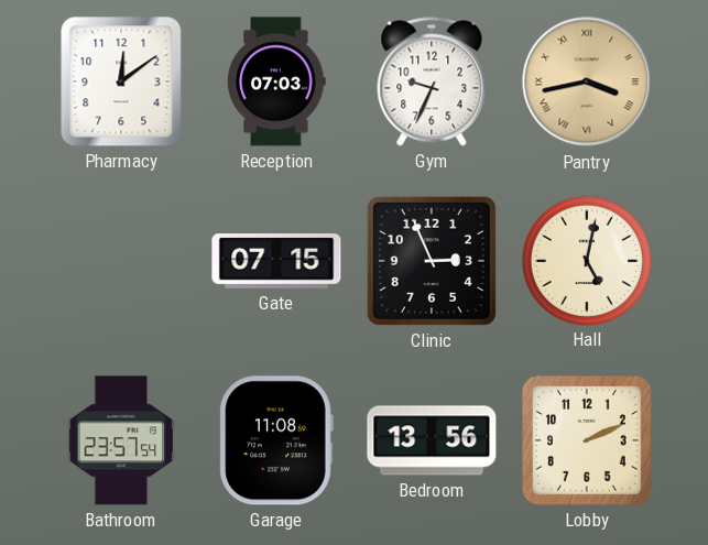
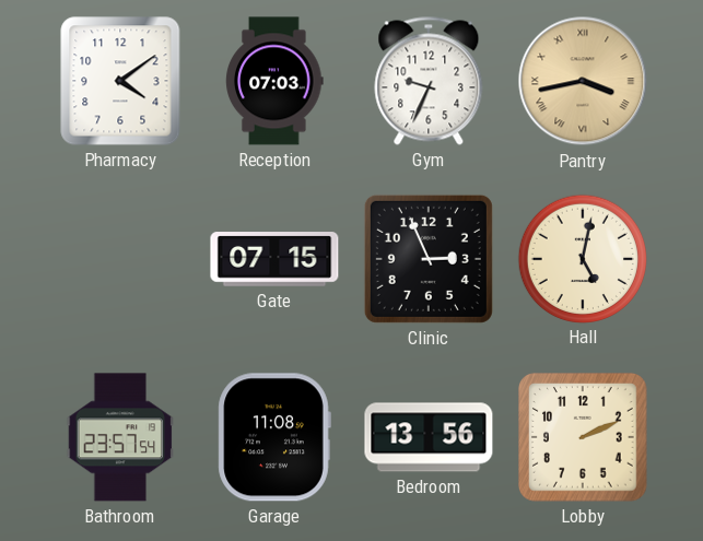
Pharmacy: 12:09 -> 4:09 (120, 81)
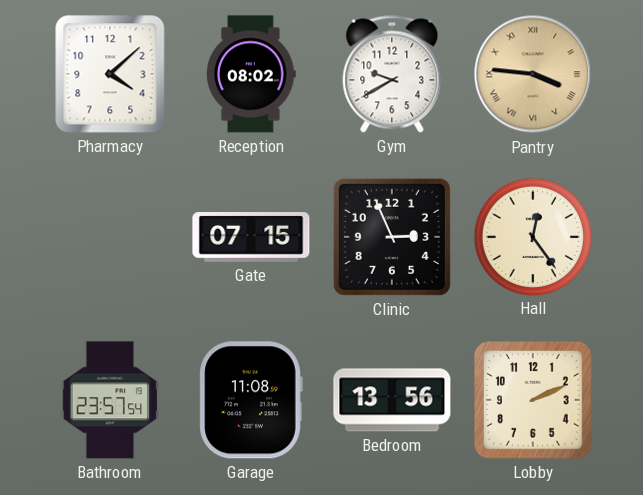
Pharmacy: 4:09 -> 4:08 (110, 74)
Reception: 07:03 -> 08:02 (251, 74)
Gym: 9:34 -> 9:40 (392, 74)
Pantry: 3:43 -> 3:46 (533, 74)
Hall: 5:02 -> 12:24 (532, 236)
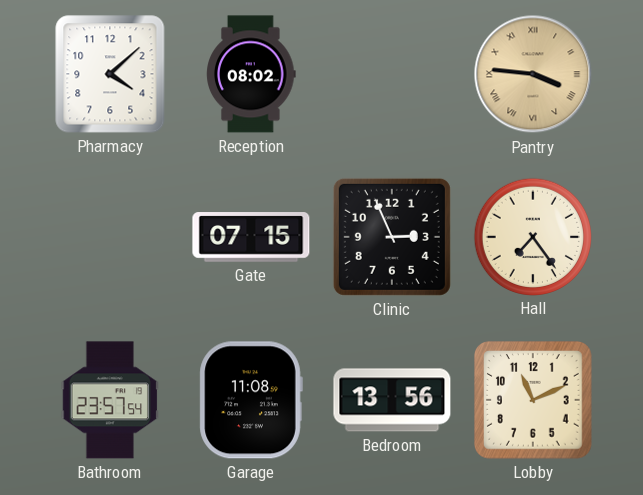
Gym: 9:40 -> none (392, 74)
Hall: 12:24 -> 7:24 (532, 236)
Lobby: 2:11 -> 11:11 (534, 401)
